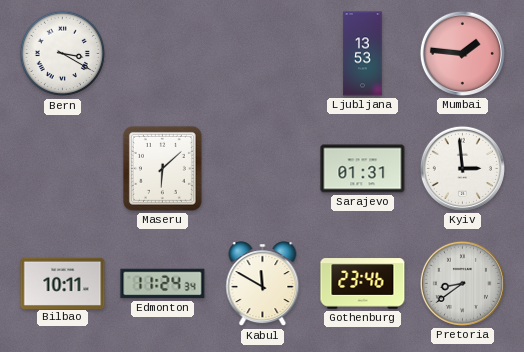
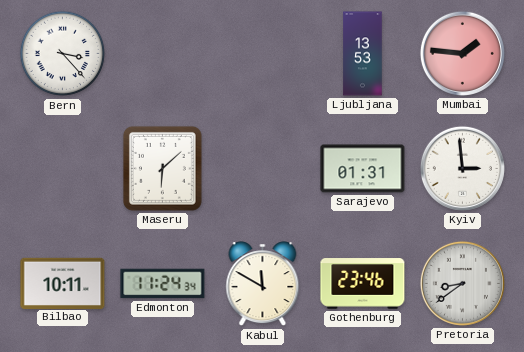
Bern: 3:20 -> 3:23 (63, 54)
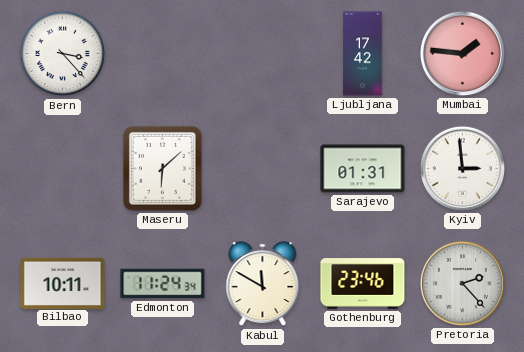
Ljubljana: 13:53 -> 17:42 (363, 54)
Pretoria: 8:39 -> 2:23 (462, 283)
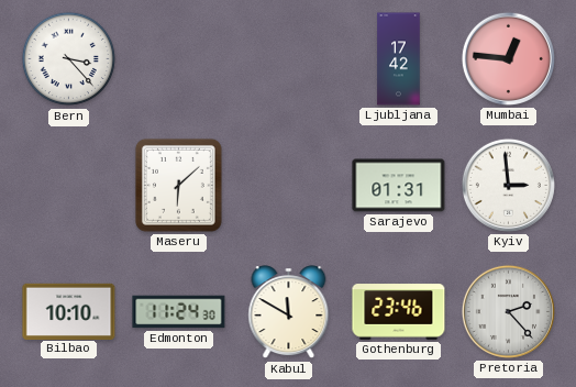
Mumbai: 1:46 -> 12:46 (508, 58)
Bilbao: 10:11 -> 10:10 (69, 311)
Edmonton: 11:24:34 -> 11:24:30 (179, 312)
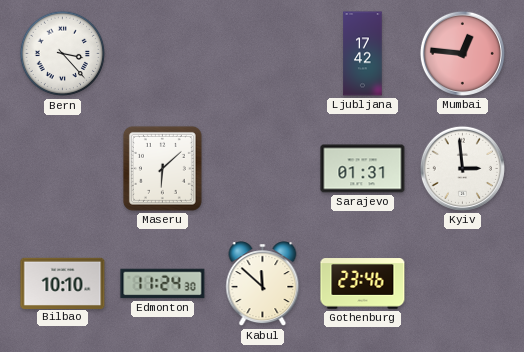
Kabul: 11:50 -> 11:52 (263, 284)
Pretoria: 2:23 -> none (508, 311)
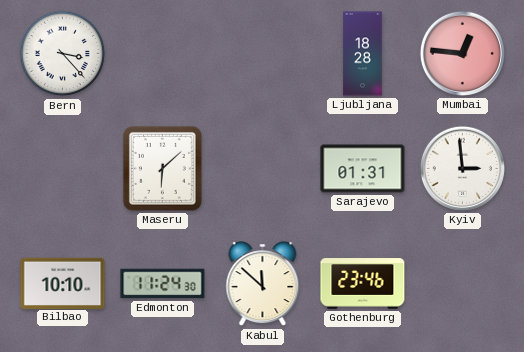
Ljubljana: 17:42 -> 18:28 (363, 54)
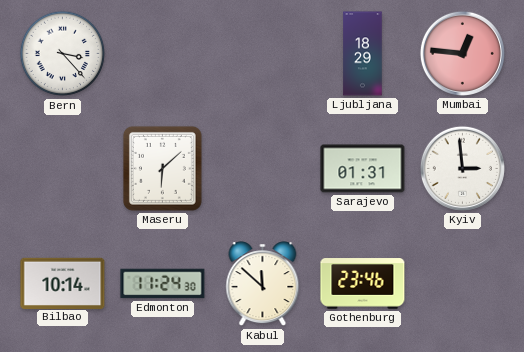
Ljubljana: 18:28 -> 18:29 (363, 54)
Bilbao: 10:10 -> 10:14 (63, 283)
